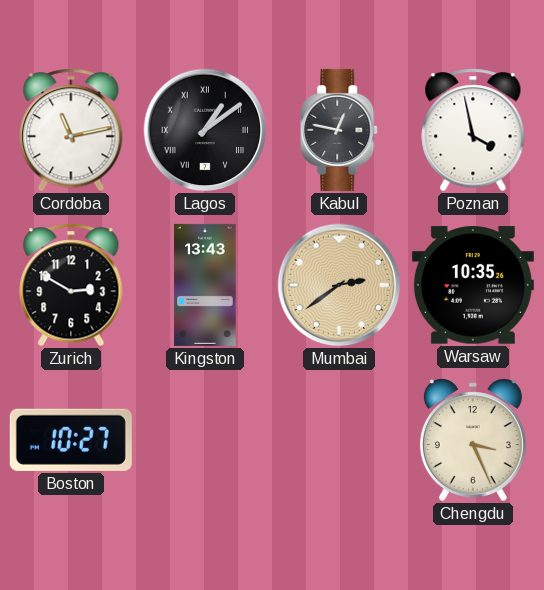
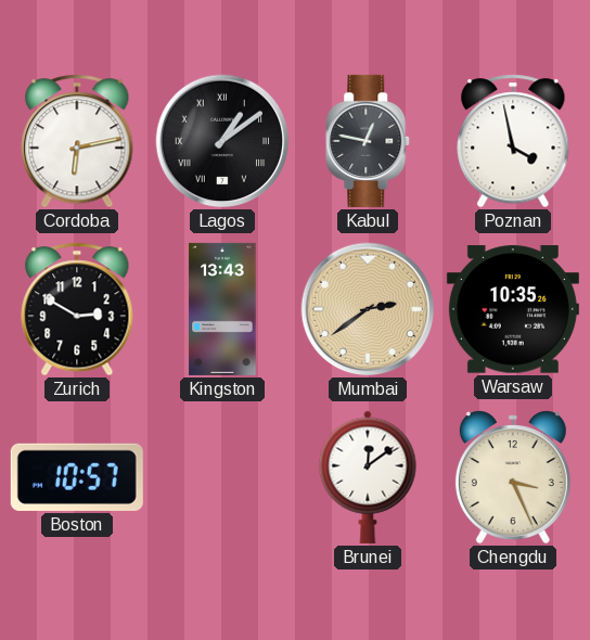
Cordoba: 11:13 -> 6:13 (77, 141)
Boston: 10:27 -> 10:57 (77, 477)
Brunei: none -> 12:09 (368, 477)
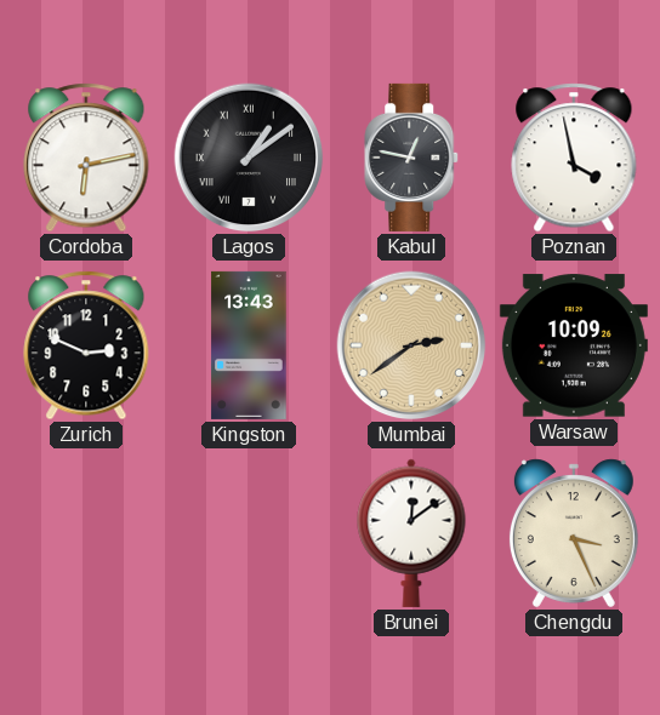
Zurich: 2:50 -> 2:49 (86, 345)
Warsaw: 10:35 -> 10:09 (574, 345)
Boston: 10:57 -> none (77, 477)
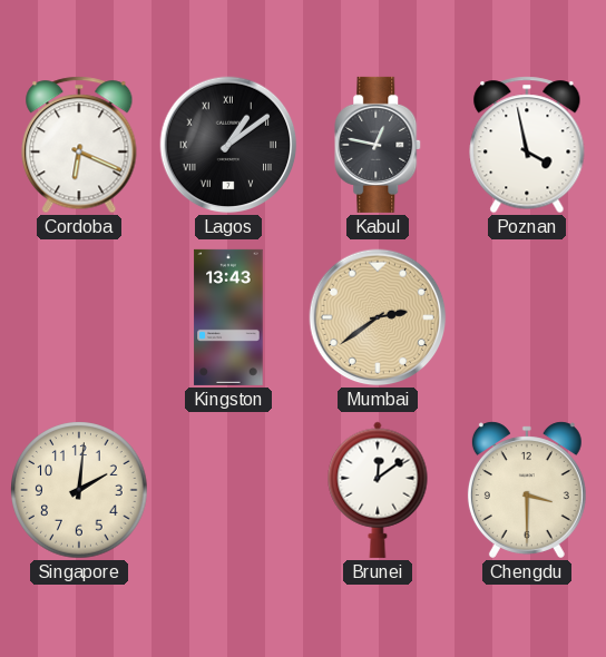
Cordoba: 6:13 -> 6:19 (79, 145)
Zurich: 2:49 -> none (86, 345)
Warsaw: 10:09 -> none (574, 345)
Singapore: none -> 2:01 (79, 490)
Chengdu: 3:26 -> 3:30 (527, 490)
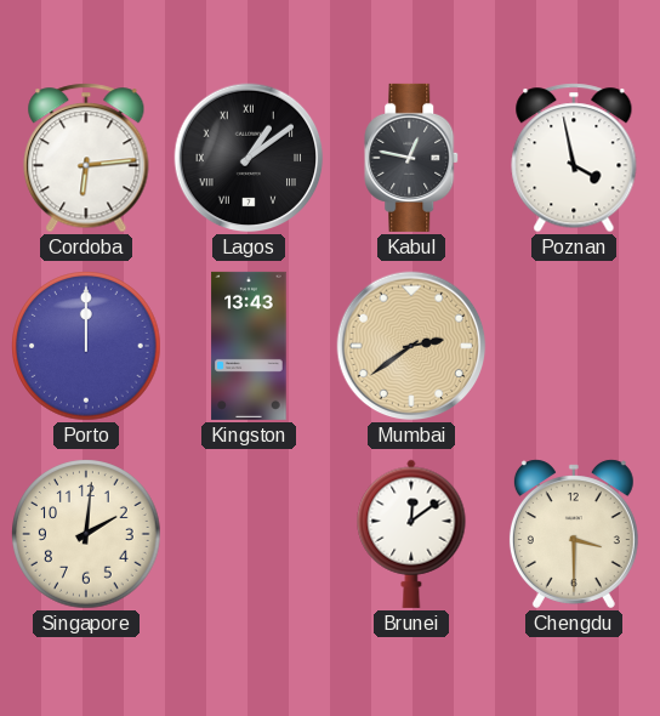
Cordoba: 6:19 -> 6:14 (86, 158)
Porto: none -> 12:00 (86, 346)
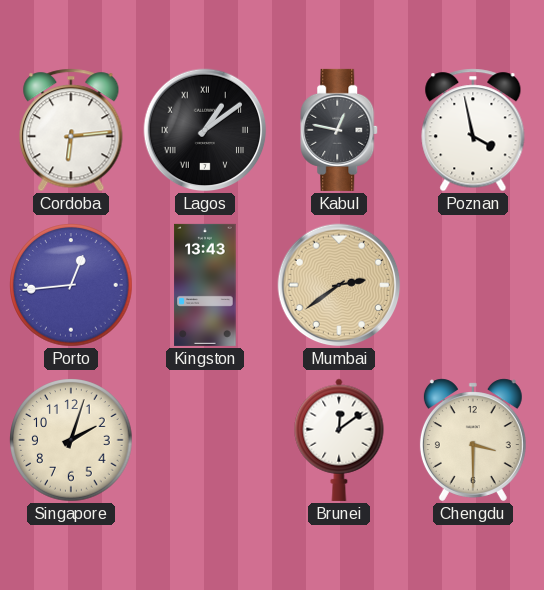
Porto: 12:00 -> 12:44 (71, 285)
Singapore: 2:01 -> 2:03 (71, 440)
